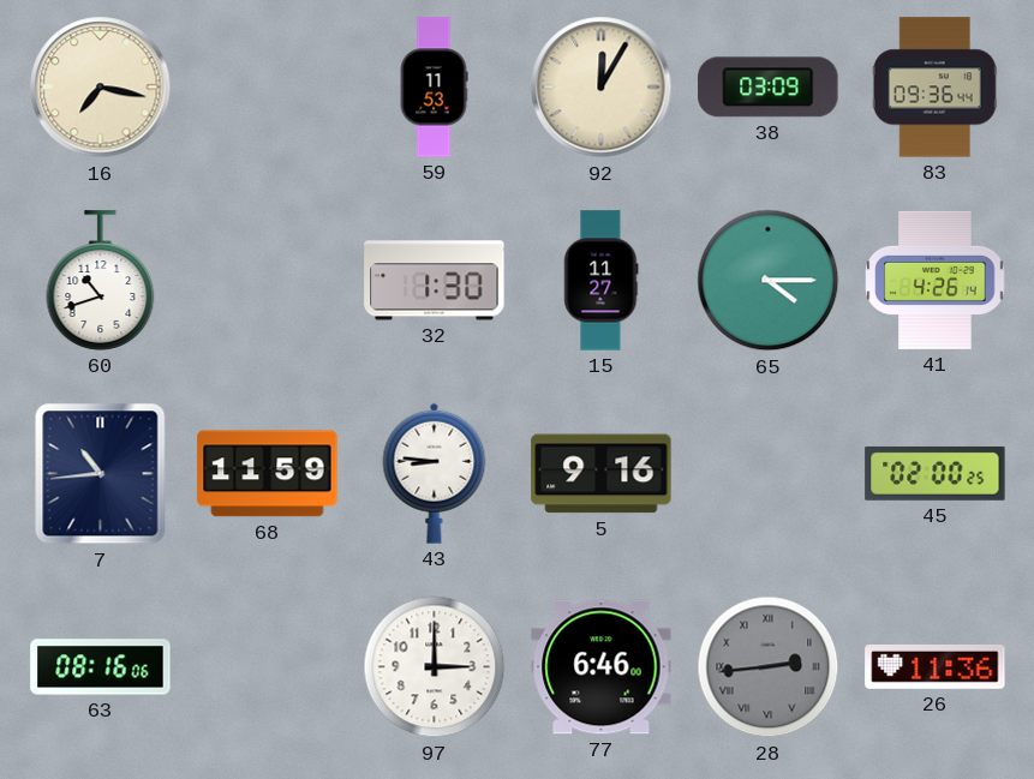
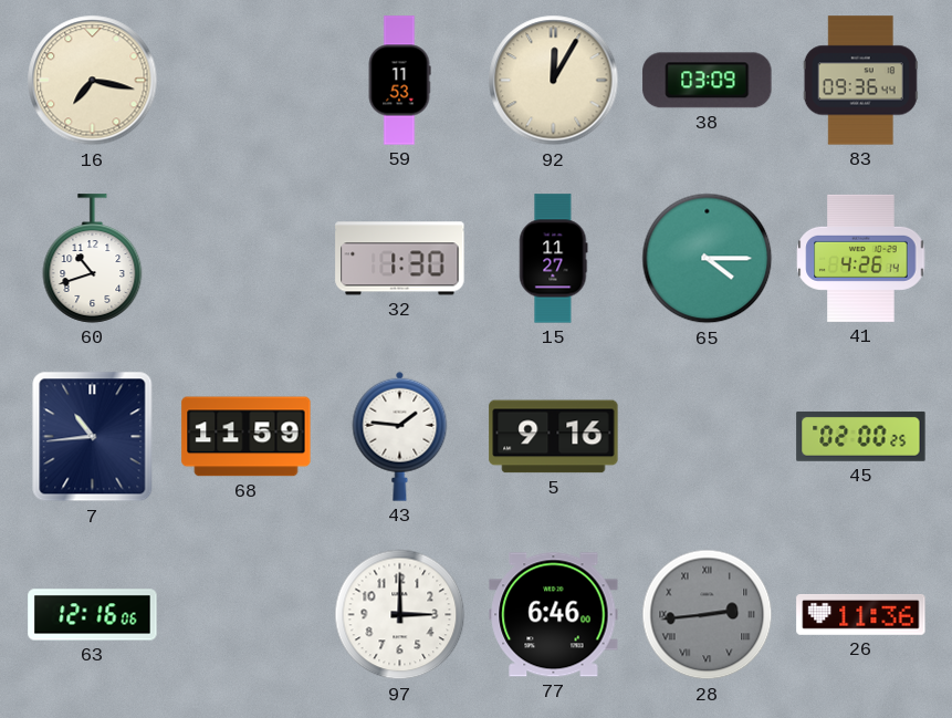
43: 8:46 -> 1:46 (400, 436)
63: 08:16 -> 12:16 (93, 615)
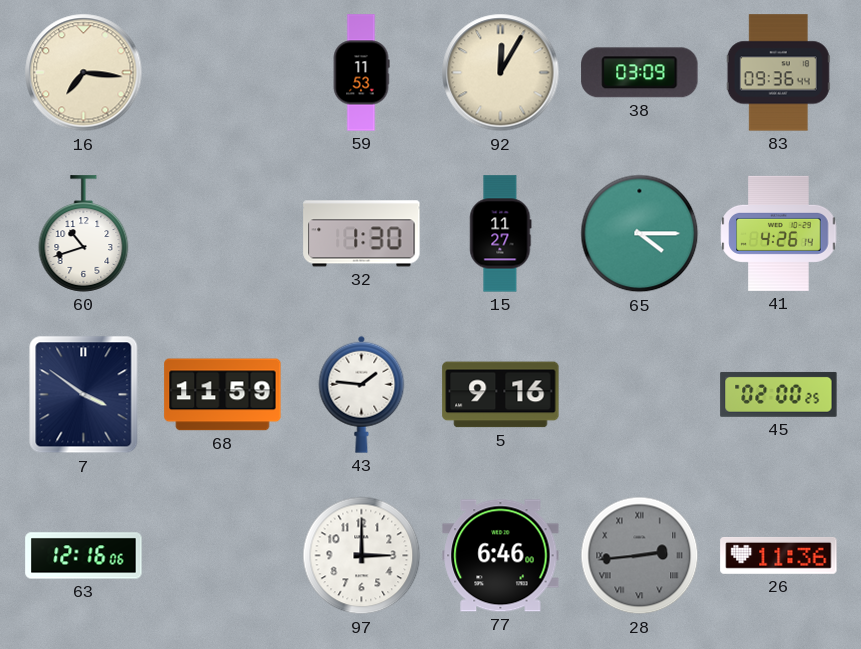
16: 7:17 -> 7:16 (84, 73)
7: 10:44 -> 3:51 (84, 395)
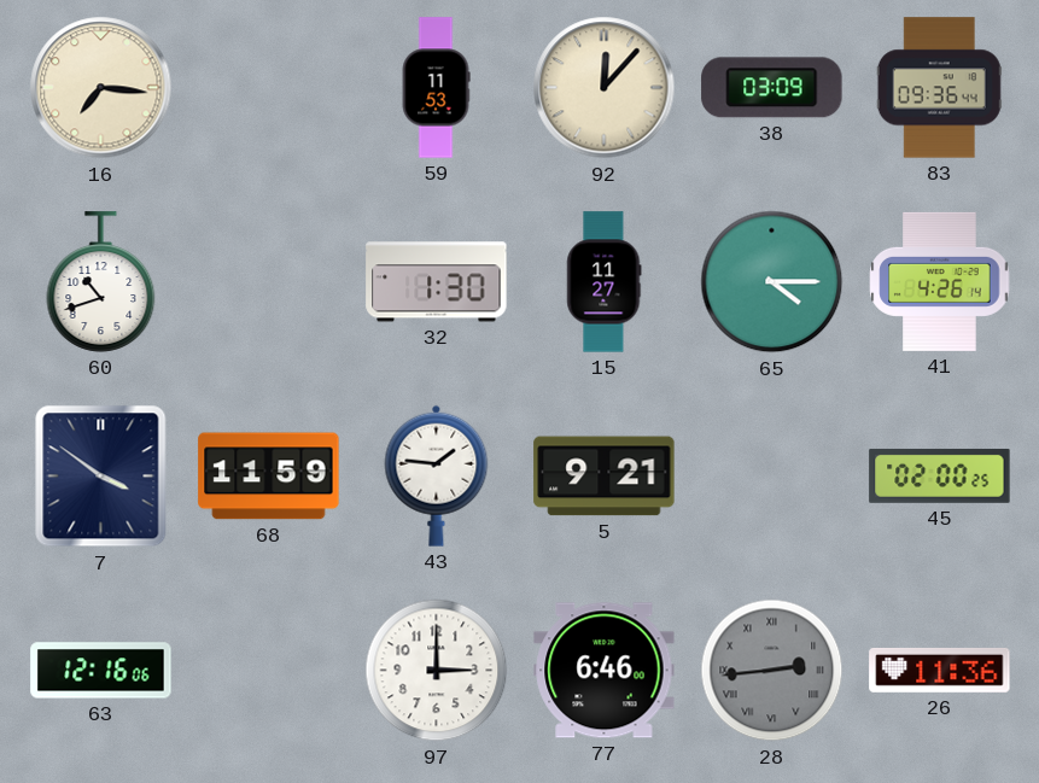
92: 12:05 -> 12:07 (605, 88)
5: 9:16 -> 9:21 (605, 477)
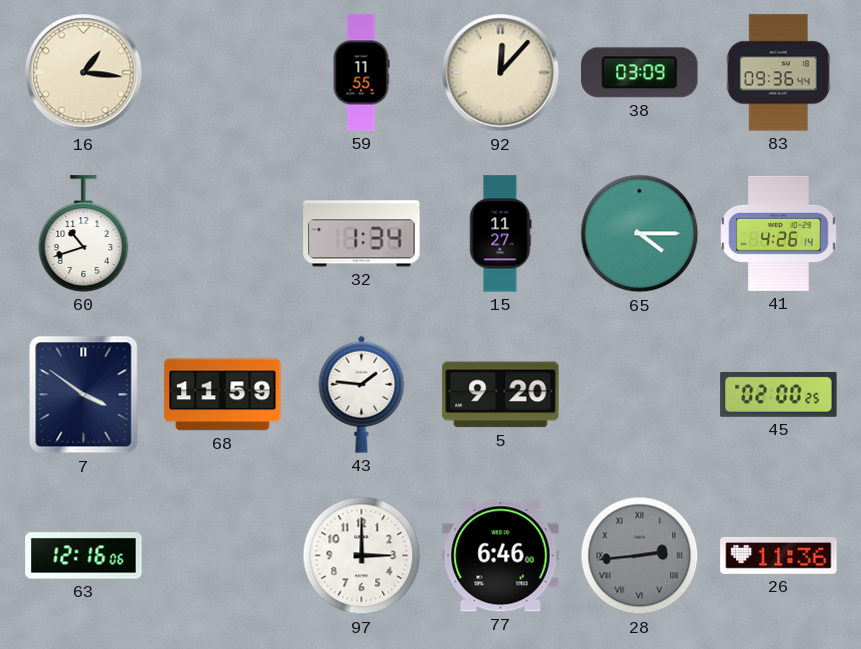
16: 7:16 -> 1:16 (84, 73)
59: 11:53 -> 11:55 (361, 73)
32: 1:30 -> 1:34 (362, 234)
5: 9:21 -> 9:20 (501, 395)
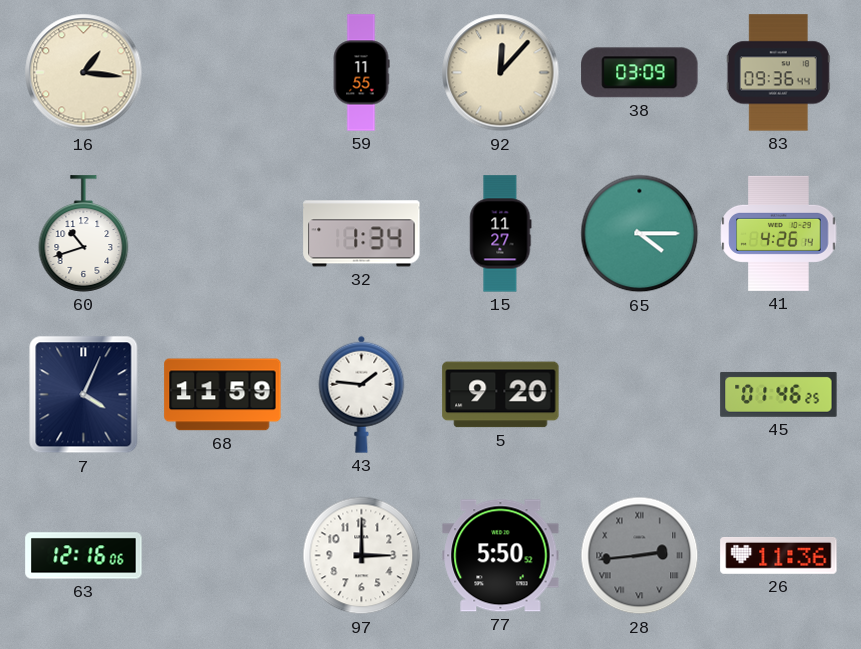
7: 3:51 -> 4:04 (84, 395)
45: 02:00 -> 01:46 (779, 394)
77: 6:46 -> 5:50 (501, 556)
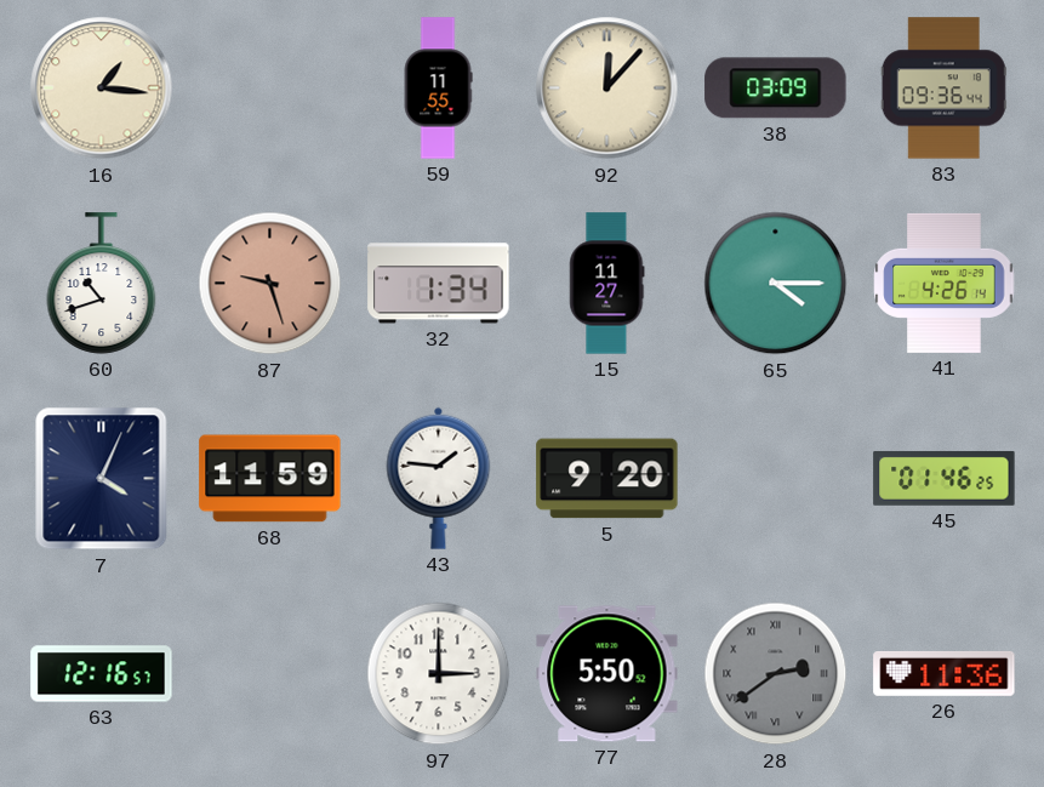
87: none -> 9:27 (270, 284)
63: 12:16:06 -> 12:16:57 (102, 674)
28: 2:44 -> 2:39 (776, 674)
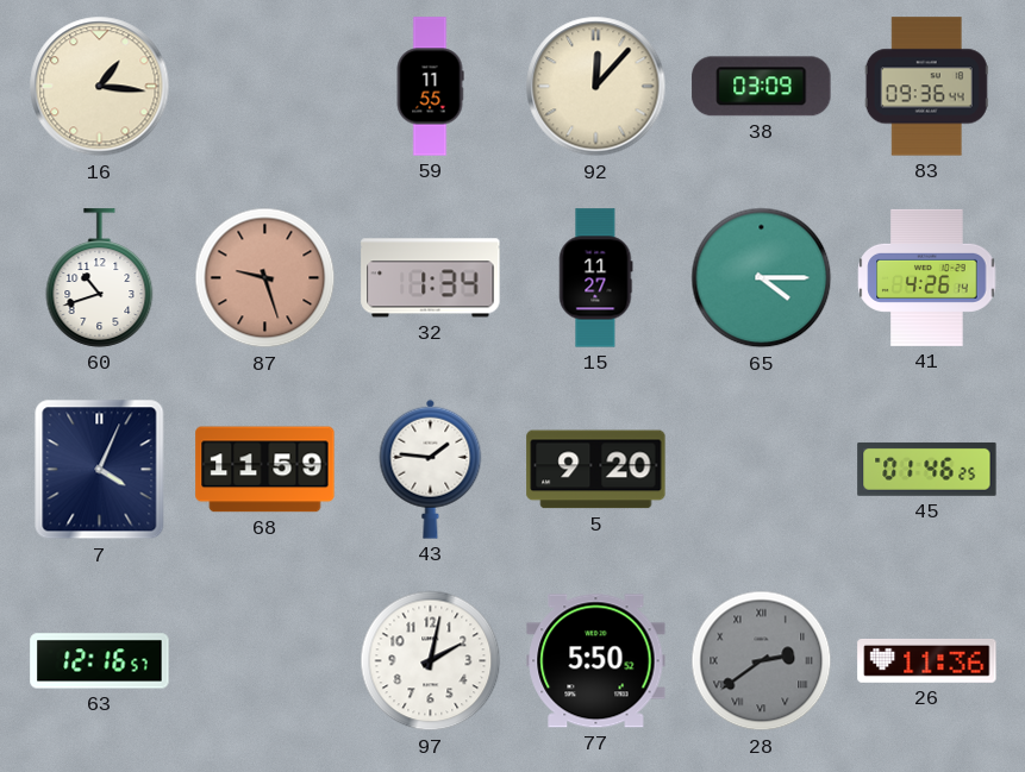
97: 3:00 -> 2:02 (431, 661)
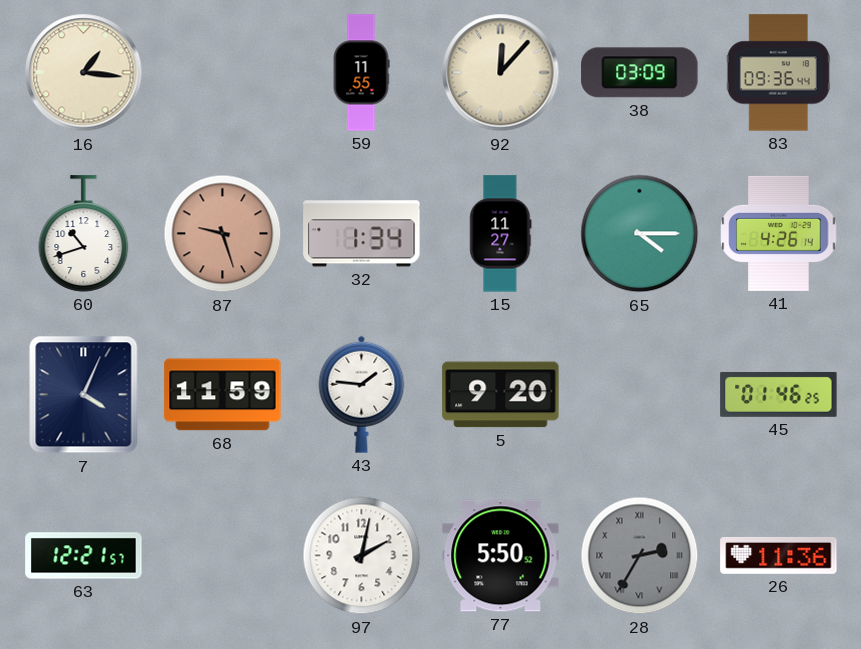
63: 12:16 -> 12:21 (84, 556)
28: 2:39 -> 2:35 (640, 556)
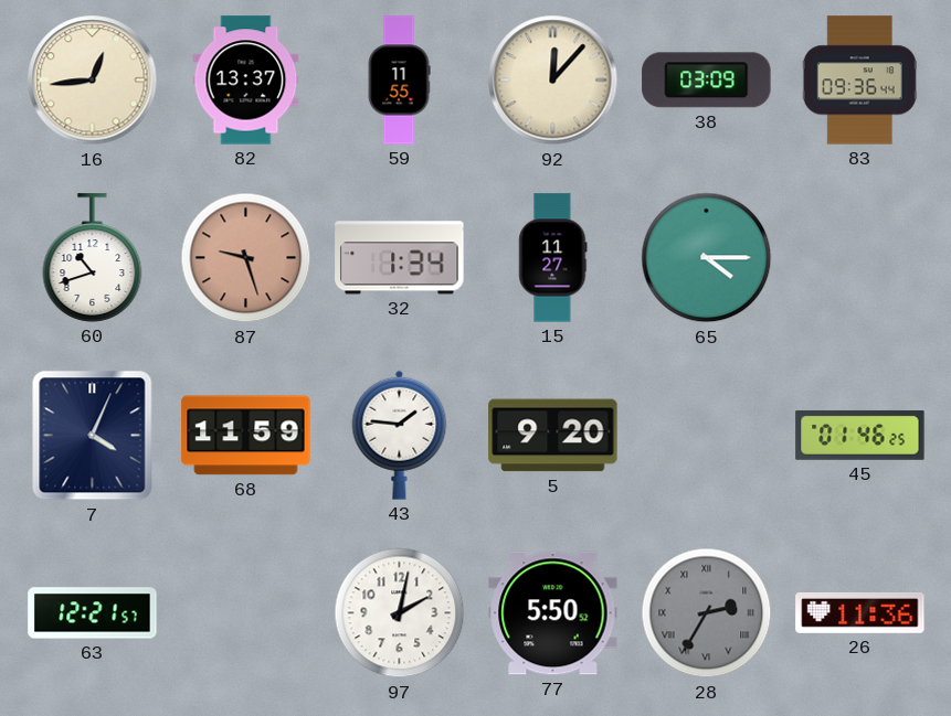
16: 1:16 -> 12:44 (93, 81)
82: none -> 13:37 (246, 81)
41: 4:26 -> none (779, 233)
